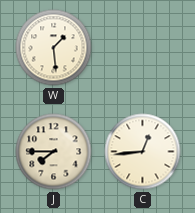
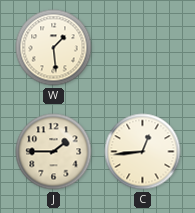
J: 7:45 -> 1:45 (54, 152)
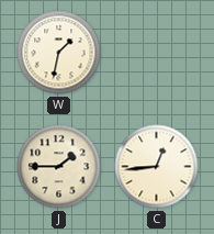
W: 1:29 -> 1:32 (59, 53)
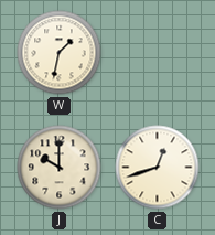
J: 1:45 -> 10:00 (60, 168)
C: 12:44 -> 12:42 (158, 168)
